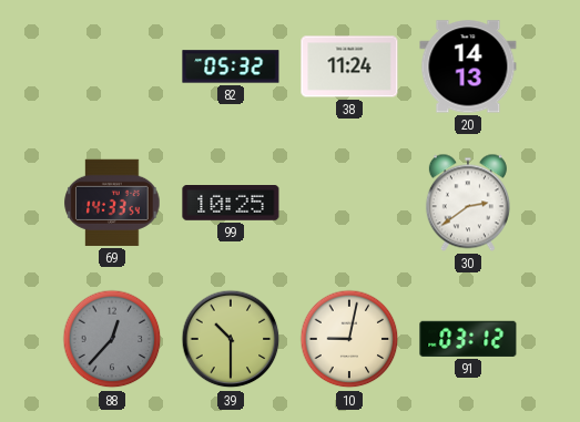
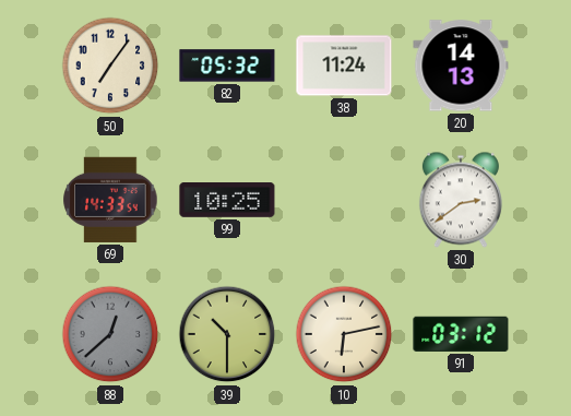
50: none -> 7:06 (110, 66)
88: 12:37 -> 12:38 (110, 334)
10: 9:02 -> 6:13 (344, 334)
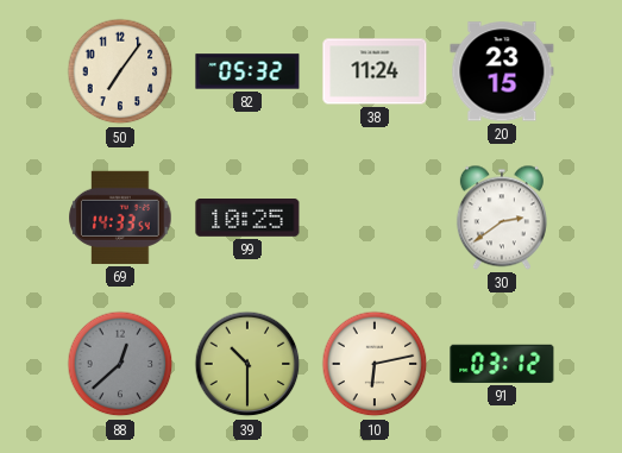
20: 14:13 -> 23:15 (502, 71)
